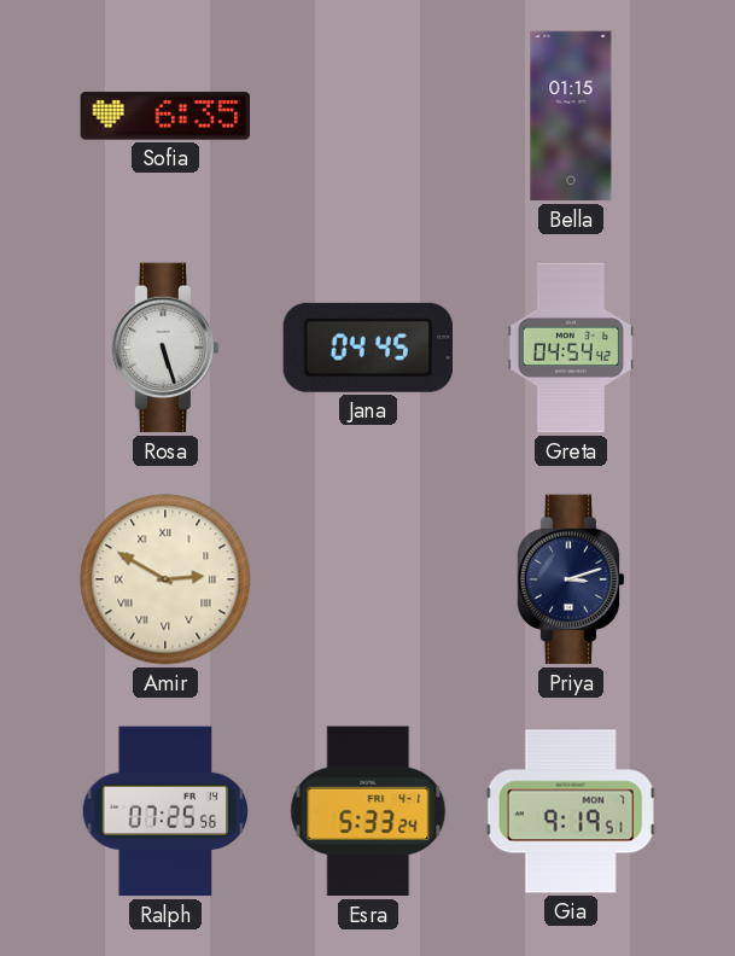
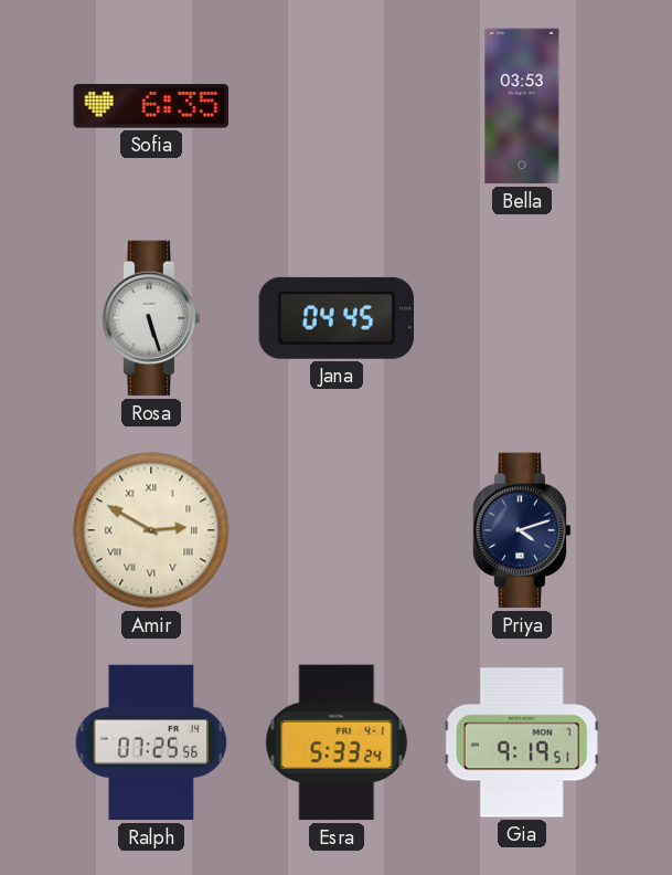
Bella: 01:15 -> 03:53 (522, 106)
Greta: 04:54 -> none (570, 348)
Priya: 3:12 -> 4:12 (522, 530)
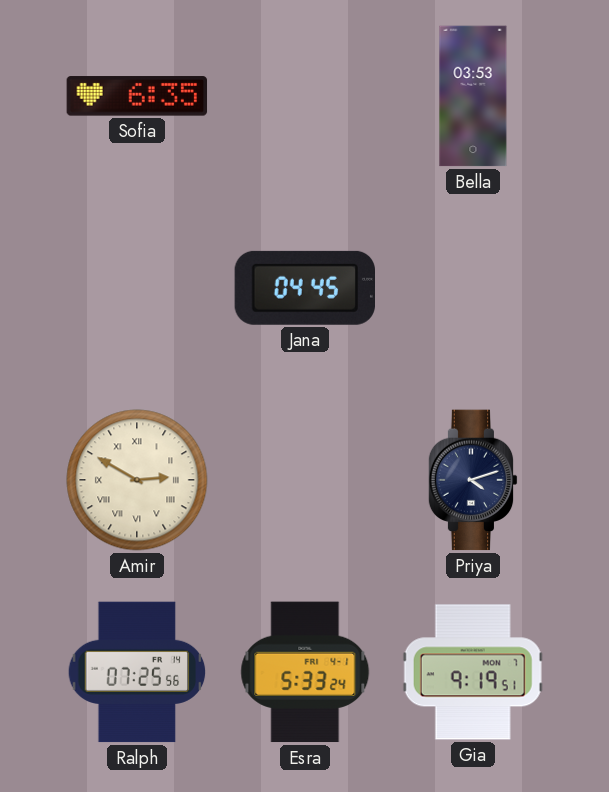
Rosa: 5:27 -> none (151, 318)
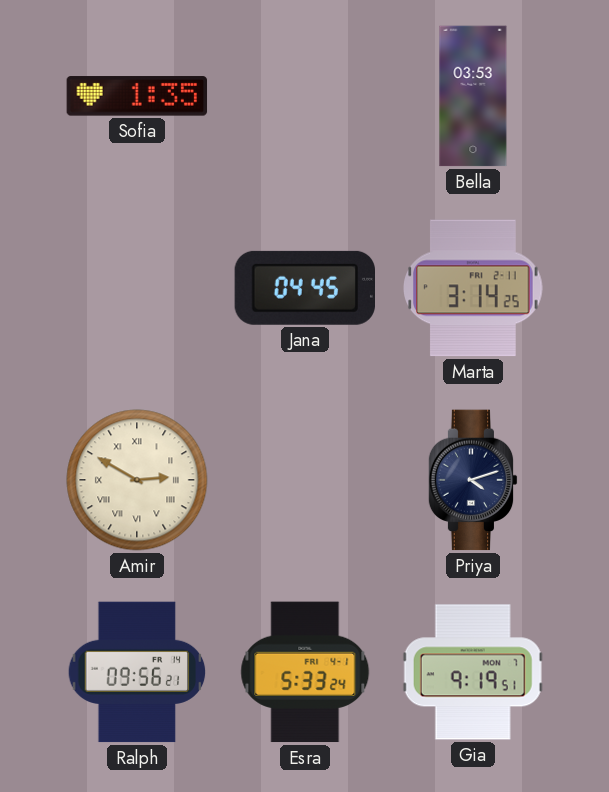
Sofia: 6:35 -> 1:35 (137, 96)
Marta: none -> 3:14 (473, 288)
Ralph: 07:25 -> 09:56 (137, 672)
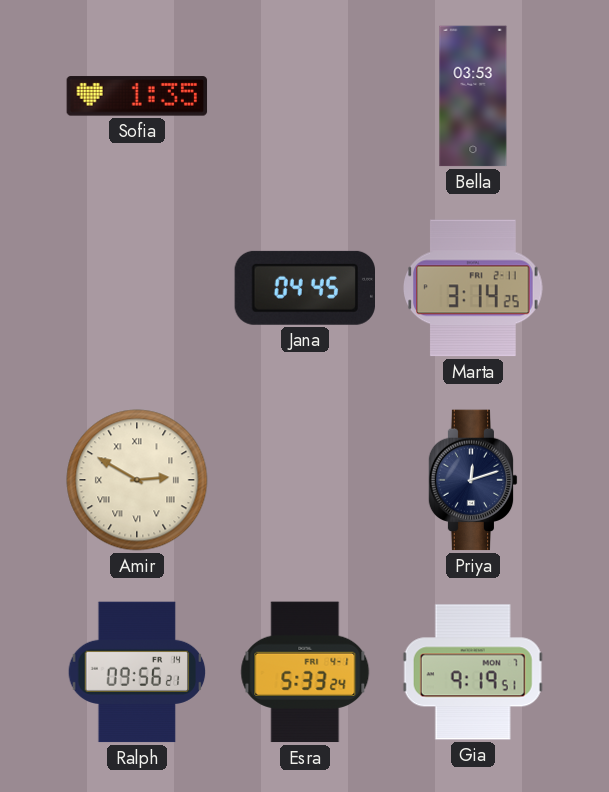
Priya: 4:12 -> 12:12 (473, 480)
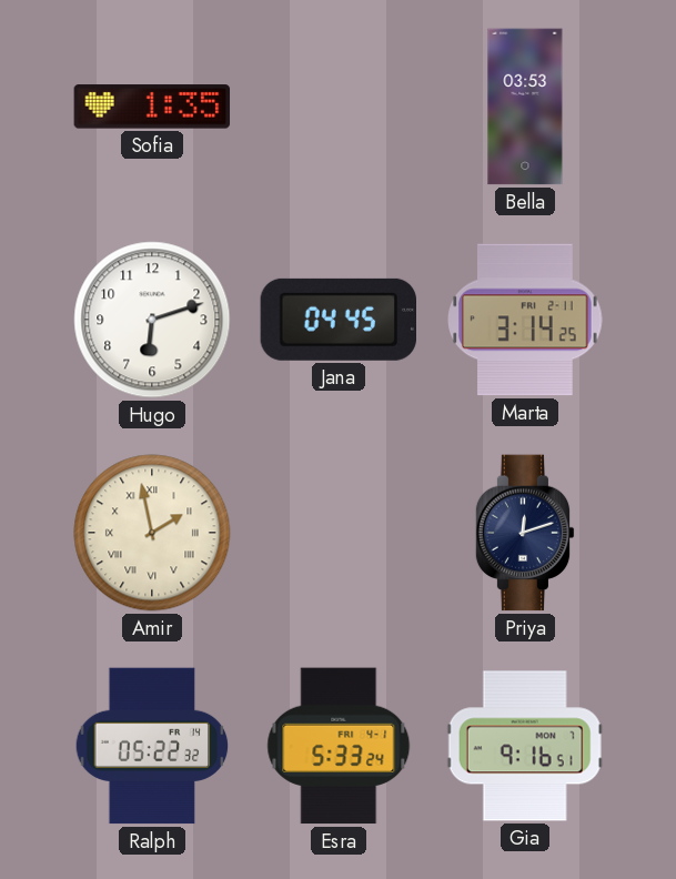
Hugo: none -> 6:12 (152, 320)
Amir: 2:50 -> 1:58 (152, 533)
Ralph: 09:56 -> 05:22 (152, 746)
Gia: 9:19 -> 9:16 (525, 746)
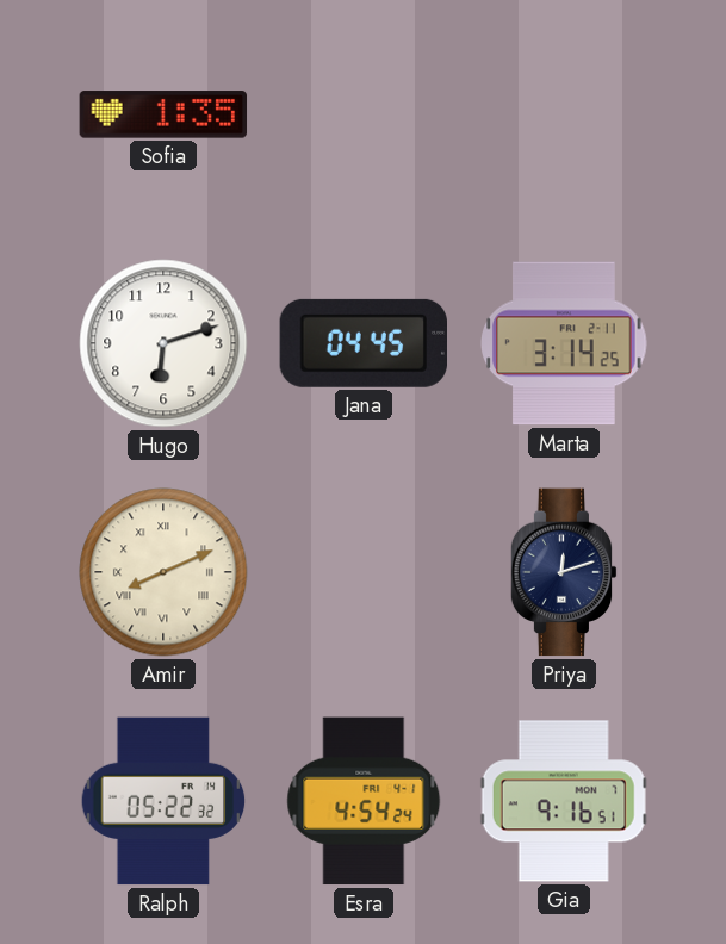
Bella: 03:53 -> none (525, 107)
Amir: 1:58 -> 8:11 (163, 572)
Esra: 5:33 -> 4:54 (364, 801)
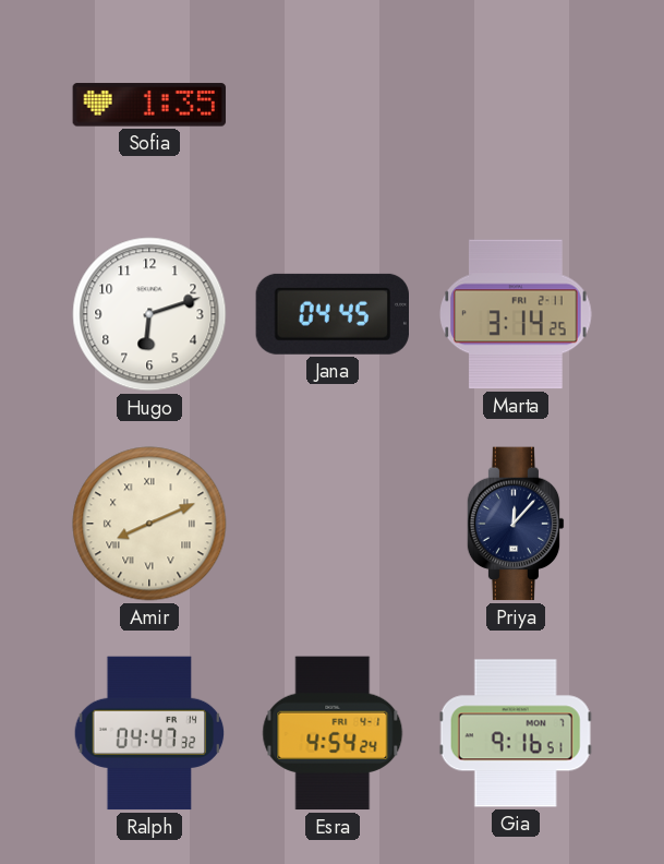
Priya: 12:12 -> 12:07 (516, 524)
Ralph: 05:22 -> 04:47 (149, 733)
